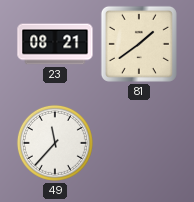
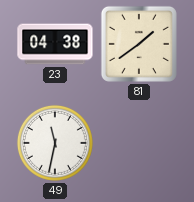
23: 08:21 -> 04:38 (55, 44)
49: 11:37 -> 11:32 (55, 143)
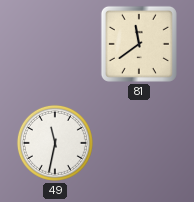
23: 04:38 -> none (55, 44)
81: 1:39 -> 11:39 (139, 44)
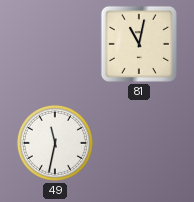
81: 11:39 -> 11:02 (139, 44)
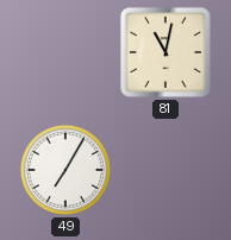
49: 11:32 -> 7:05 (65, 170)
